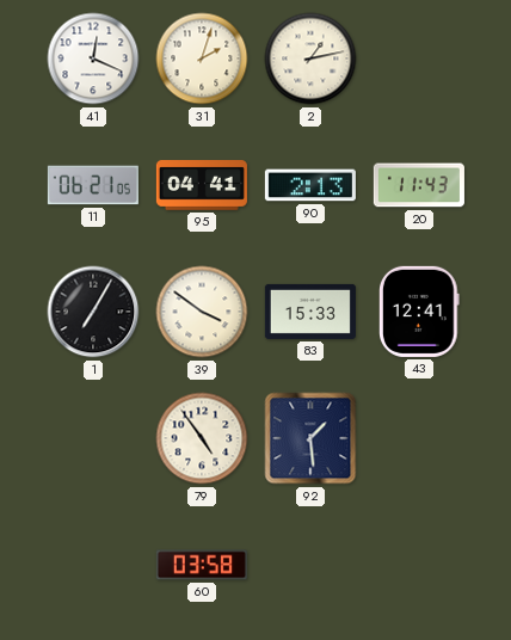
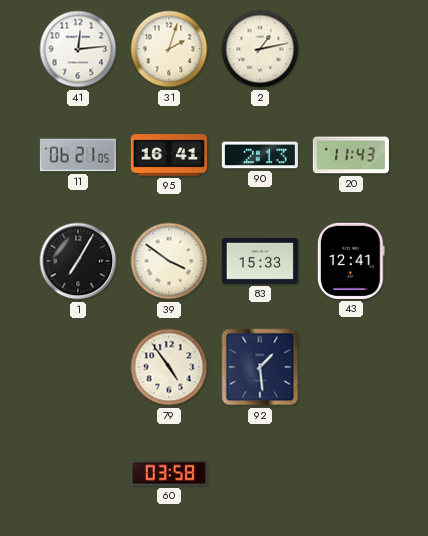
41: 12:19 -> 12:14 (78, 49)
95: 04:41 -> 16:41 (169, 156)
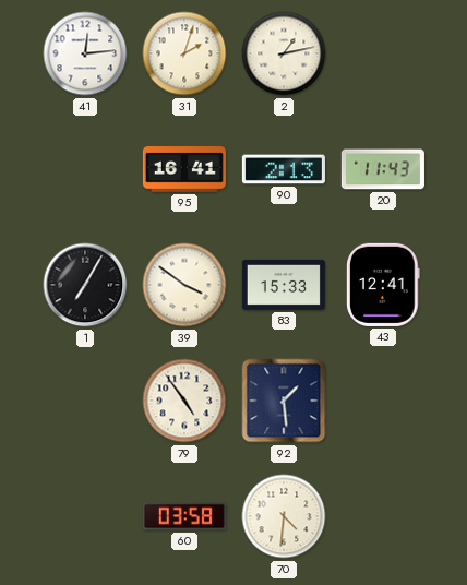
11: 06:21 -> none (78, 155)
70: none -> 4:31 (284, 516)
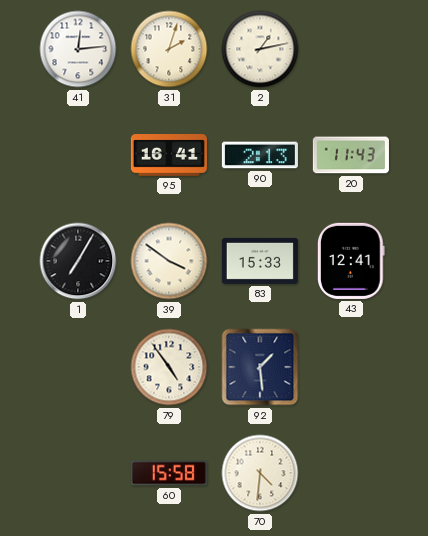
60: 03:58 -> 15:58 (169, 473)
